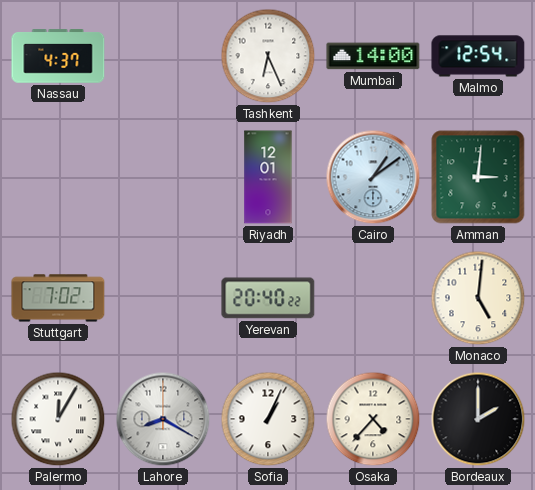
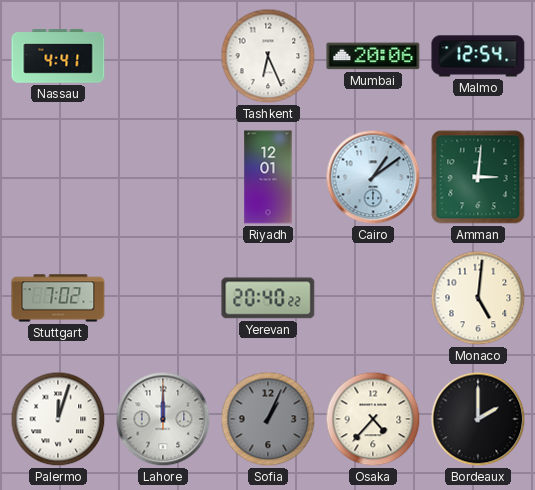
Nassau: 4:37 -> 4:41 (58, 56)
Mumbai: 14:00 -> 20:06 (373, 56)
Palermo: 12:05 -> 12:03 (58, 419)
Lahore: 8:20 -> 12:00 (163, 419)
Sofia dial: white -> grey (268, 419)
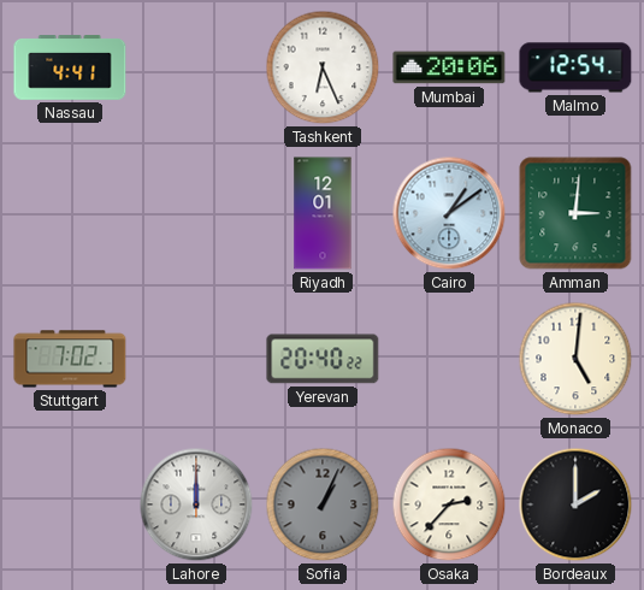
Palermo: 12:03 -> none (58, 419)
Osaka: 4:37 -> 2:37 (449, 505)
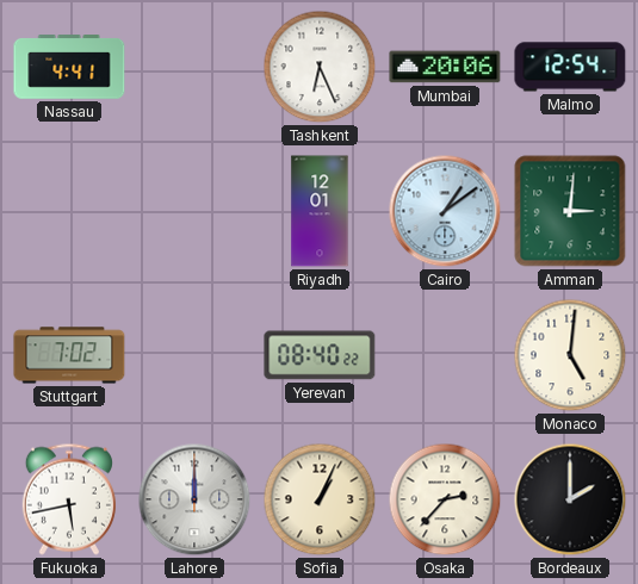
Yerevan: 20:40 -> 08:40 (320, 355)
Fukuoka: none -> 5:43 (69, 499)
Sofia dial: grey -> cream (320, 499)
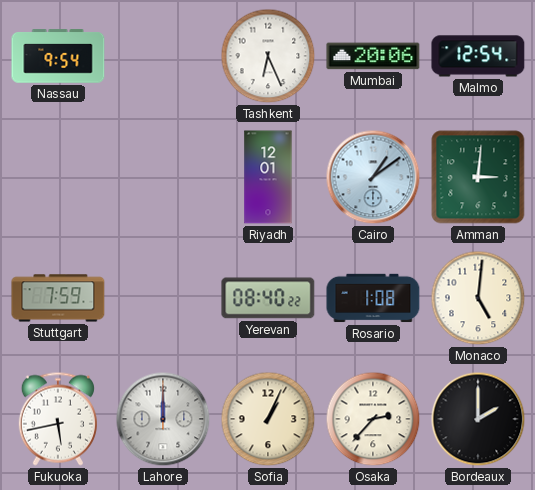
Nassau: 4:41 -> 9:54 (58, 56)
Stuttgart: 7:02 -> 7:59 (58, 298)
Rosario: none -> 1:08 (373, 298)
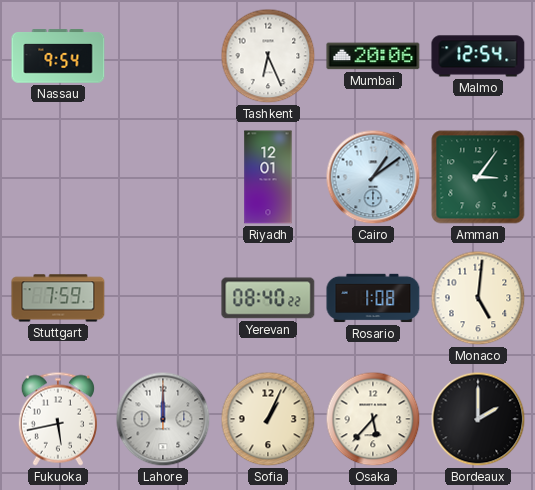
Amman: 3:01 -> 3:06 (478, 177)
Osaka: 2:37 -> 5:37 (373, 419)
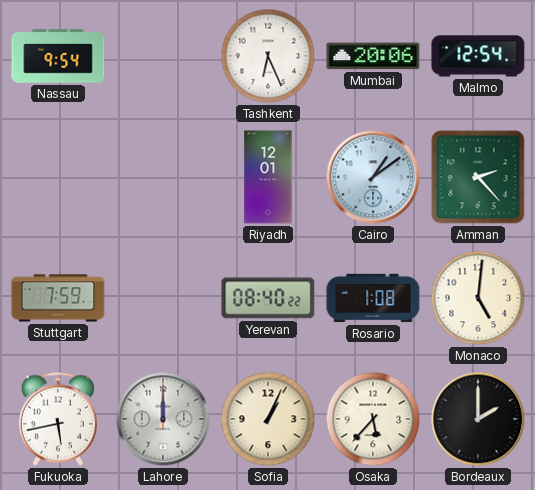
Amman: 3:06 -> 2:23 (478, 177)
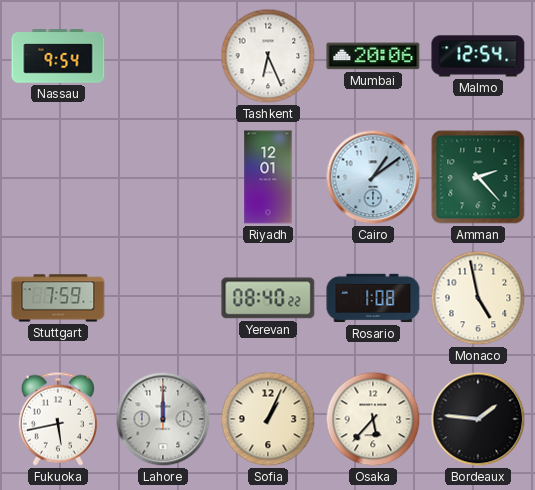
Monaco: 5:01 -> 4:58 (478, 298)
Bordeaux: 2:00 -> 1:46 (478, 419)
